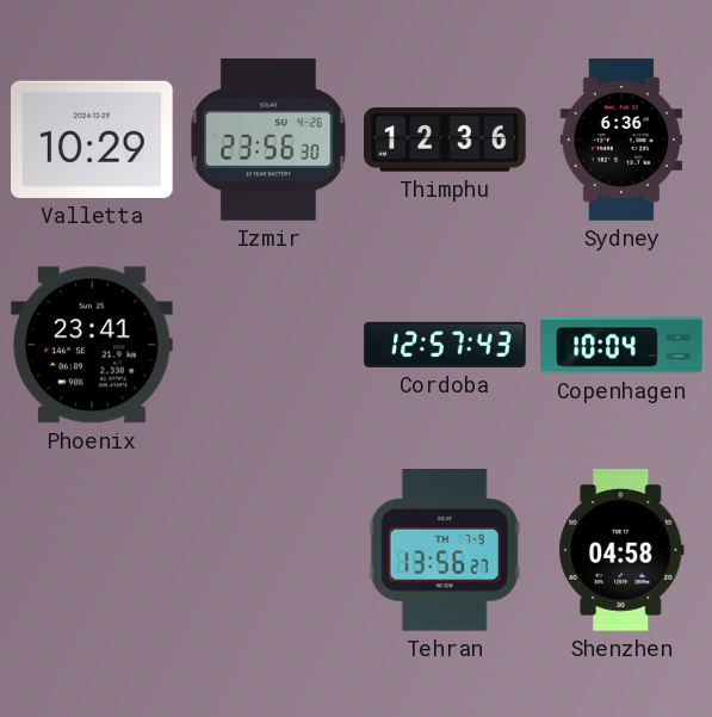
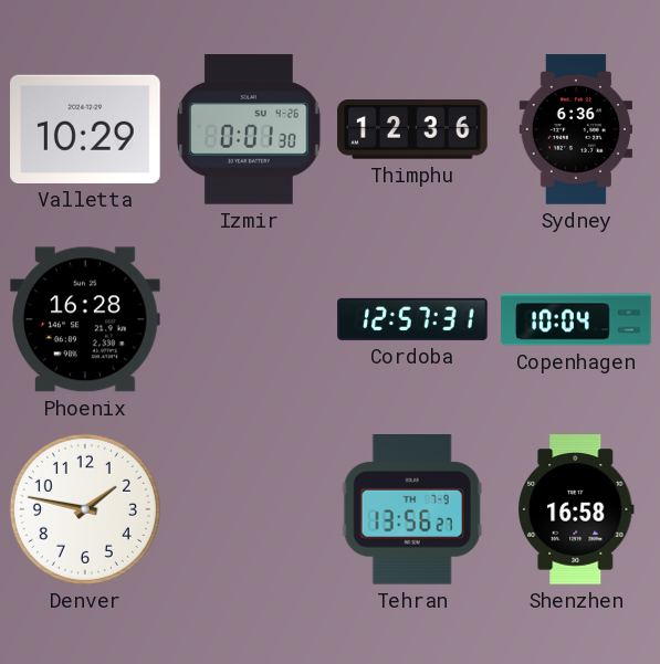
Izmir: 23:56 -> 0:01 (249, 129)
Phoenix: 23:41 -> 16:28 (85, 319)
Cordoba: 12:57:43 -> 12:57:31 (412, 319)
Denver: none -> 1:47 (85, 509)
Shenzhen: 04:58 -> 16:58 (576, 509)
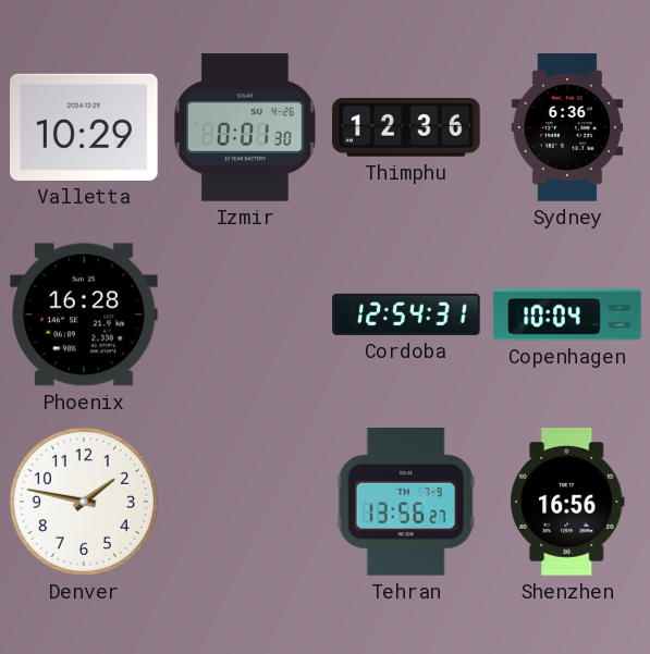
Cordoba: 12:57 -> 12:54 (406, 314)
Shenzhen: 16:58 -> 16:56 (567, 502)
